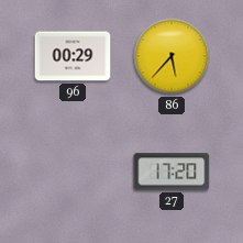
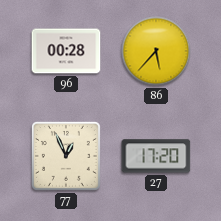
96: 00:29 -> 00:28 (66, 51)
77: none -> 12:56 (66, 156)
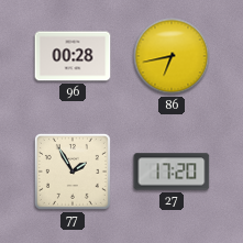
86: 5:37 -> 6:43 (172, 56)
77: 12:56 -> 1:55 (73, 172)
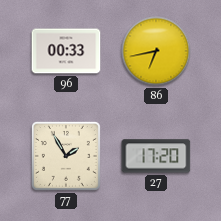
96: 00:28 -> 00:33 (66, 51)
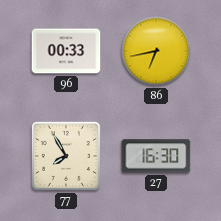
77: 1:55 -> 7:55 (66, 156)
27: 17:20 -> 16:30 (156, 156)
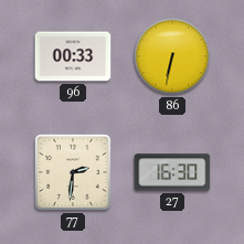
86: 6:43 -> 6:32 (172, 56)
77: 7:55 -> 2:31 (73, 172)
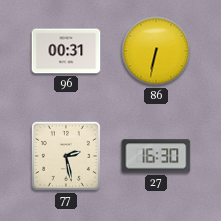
96: 00:33 -> 00:31 (66, 51)
77: 2:31 -> 2:28 (66, 156)
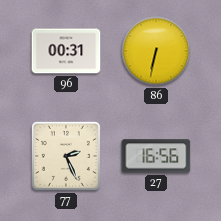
77: 2:28 -> 2:26 (66, 156)
27: 16:30 -> 16:56 (156, 156)
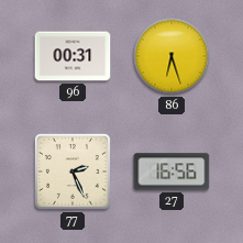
86: 6:32 -> 6:27 (172, 56)
